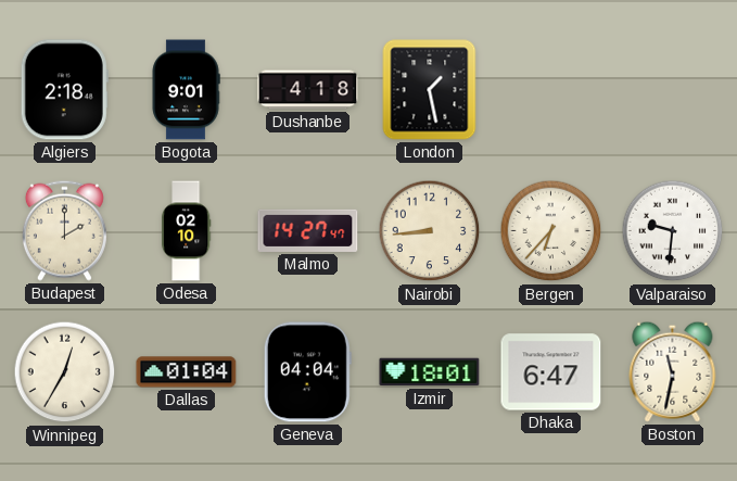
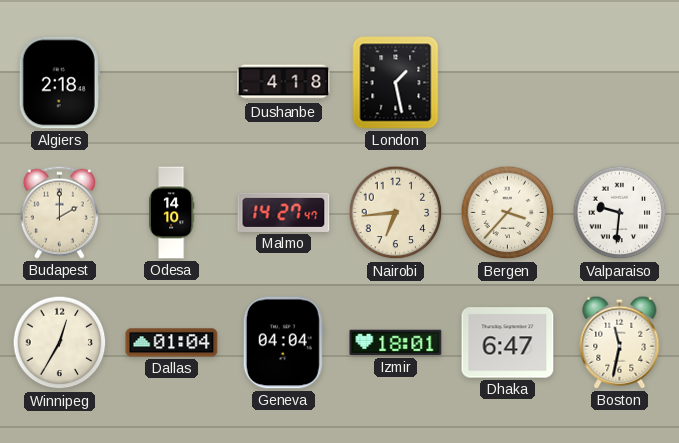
Bogota: 9:01 -> none (186, 90)
Odesa: 02:10 -> 14:10 (171, 213)
Nairobi: 8:44 -> 6:44 (396, 213)
Bergen: 6:37 -> 3:37 (508, 213)
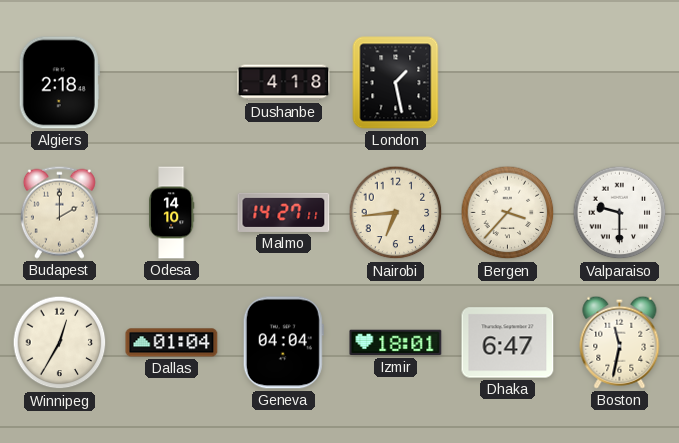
Malmo: 14:27:47 -> 14:27:11 (284, 212)
Valparaiso: 9:31 -> 9:30 (620, 213)
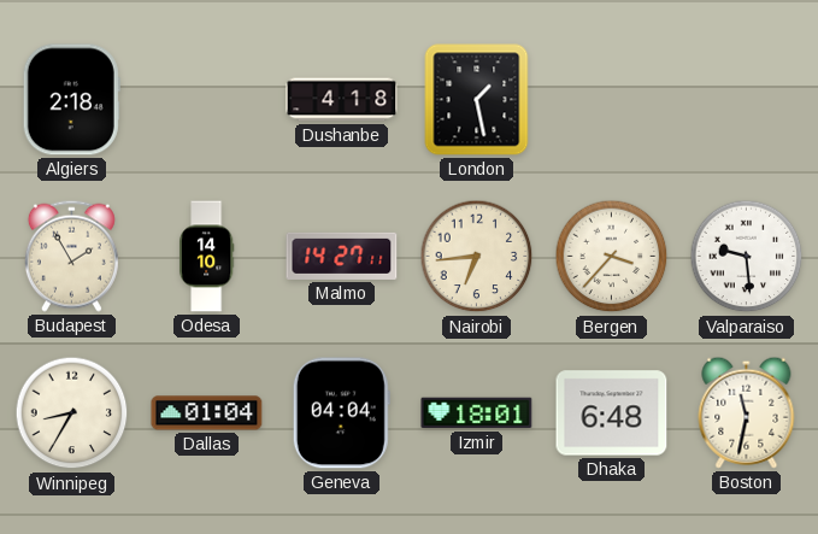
Budapest: 2:00 -> 1:55 (71, 256)
Valparaiso: 9:30 -> 9:29 (747, 257)
Winnipeg: 12:35 -> 8:35 (72, 413)
Dhaka: 6:47 -> 6:48 (612, 413)
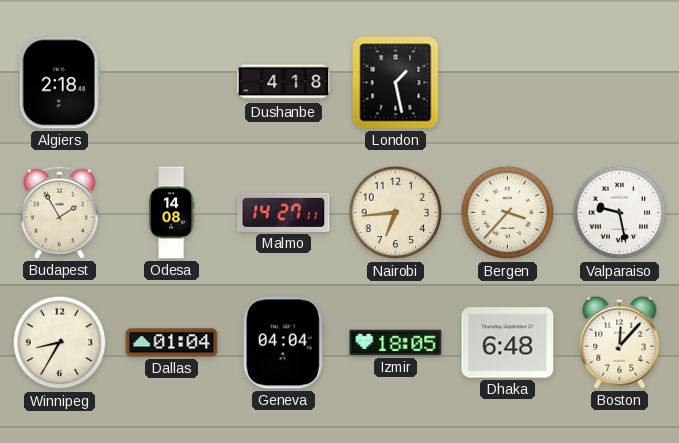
Odesa: 14:10 -> 14:08 (171, 213)
Valparaiso: 9:29 -> 9:28 (620, 213)
Izmir: 18:01 -> 18:05 (396, 343)
Boston: 11:32 -> 12:07 (620, 342)
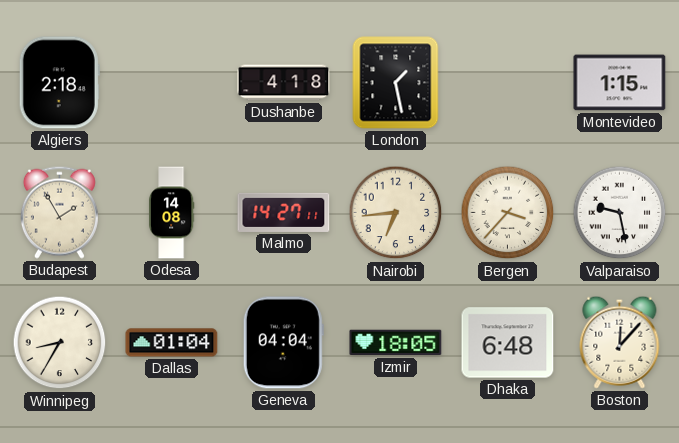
Montevideo: none -> 1:15 (620, 83)
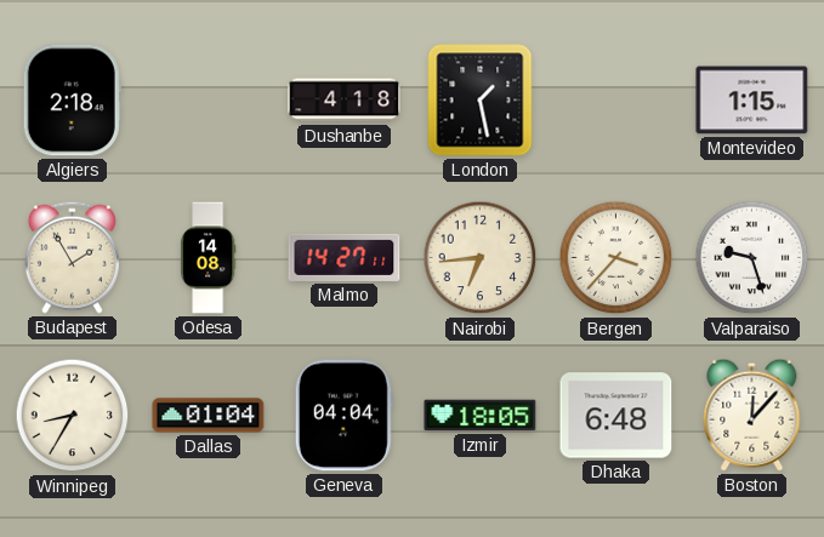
Valparaiso: 9:28 -> 9:27 (752, 258)
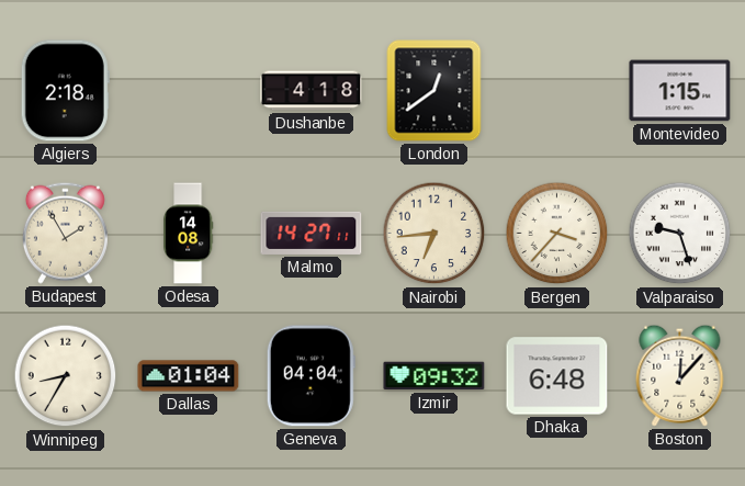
London: 1:28 -> 12:39 (434, 91)
Izmir: 18:05 -> 09:32 (434, 376)
